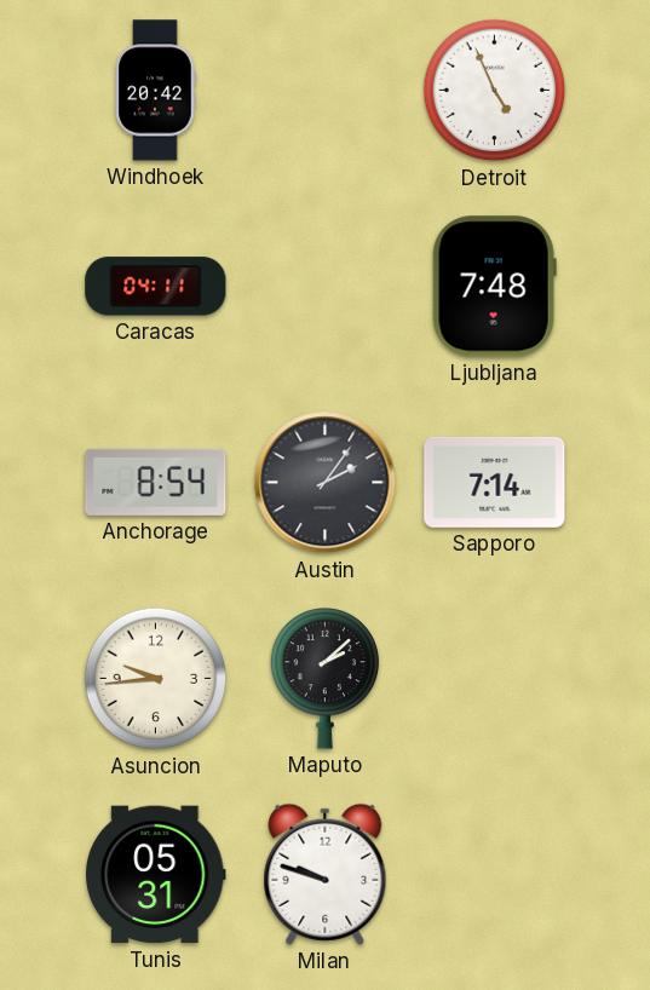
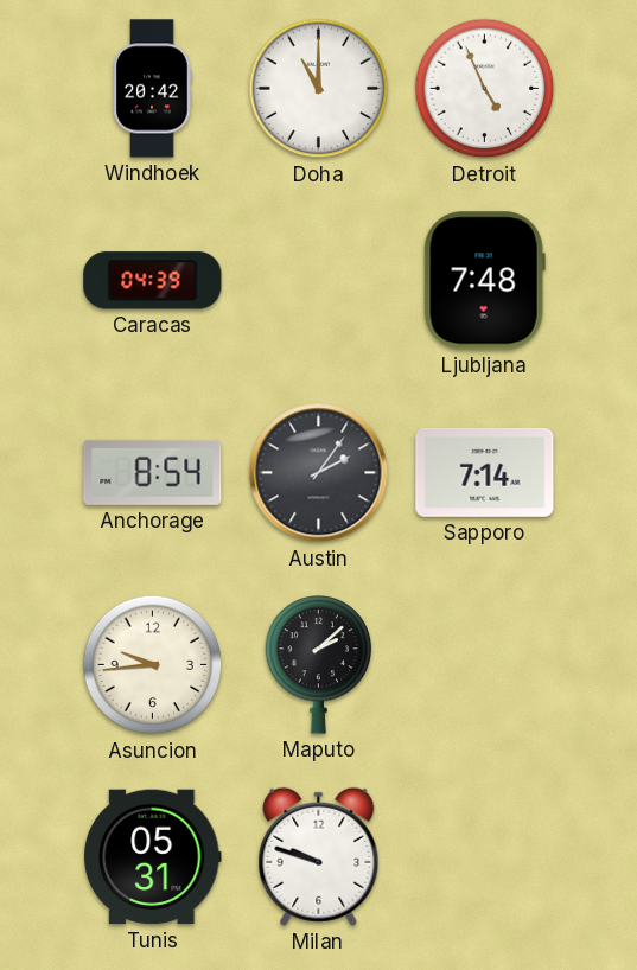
Doha: none -> 11:00 (319, 89)
Caracas: 04:11 -> 04:39 (153, 281)
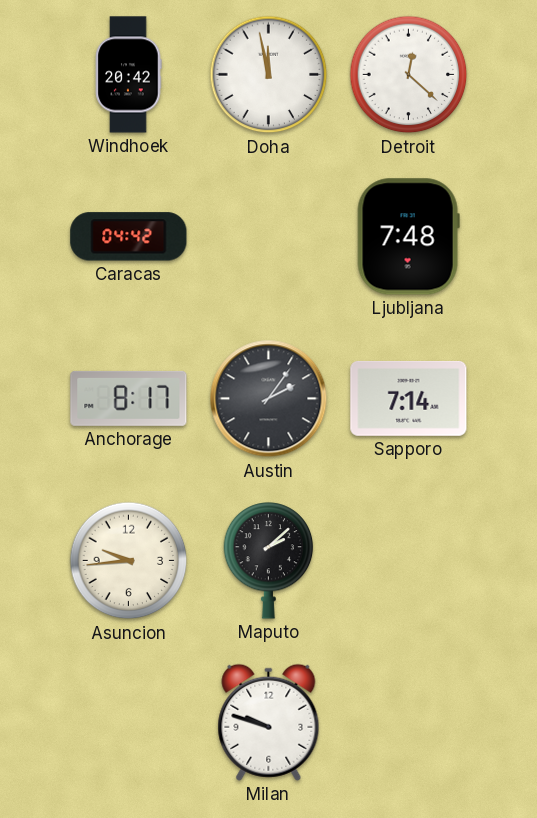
Doha: 11:00 -> 11:58 (269, 75)
Detroit: 4:56 -> 12:22 (409, 75)
Caracas: 04:39 -> 04:42 (129, 237)
Anchorage: 8:54 -> 8:17 (129, 398)
Tunis: 05:31 -> none (152, 857)
